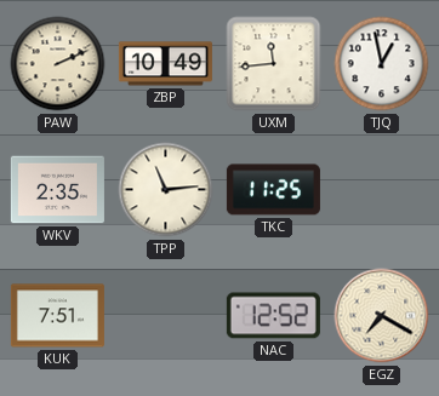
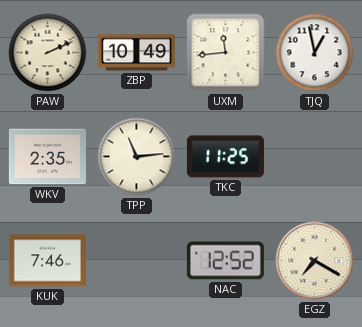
KUK: 7:51 -> 7:46 (47, 261)
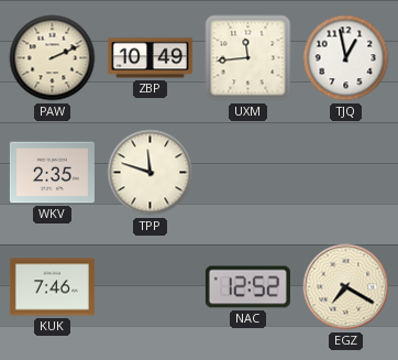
TPP: 11:14 -> 11:48 (151, 173)
TKC: 11:25 -> none (225, 157)
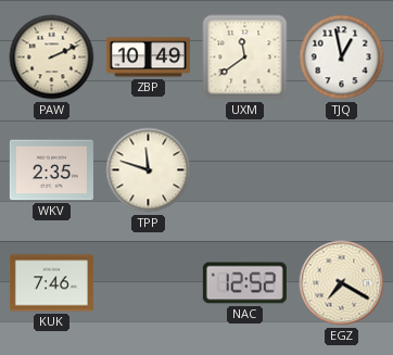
UXM: 11:44 -> 11:39 (245, 58)
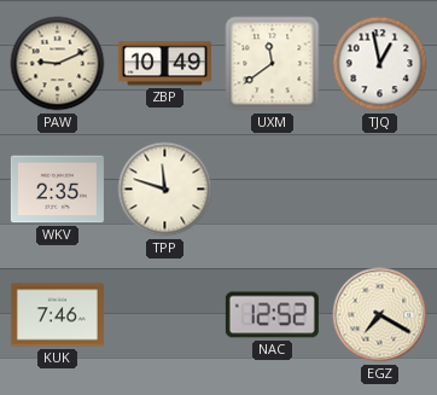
PAW: 2:11 -> 9:11 (58, 64)
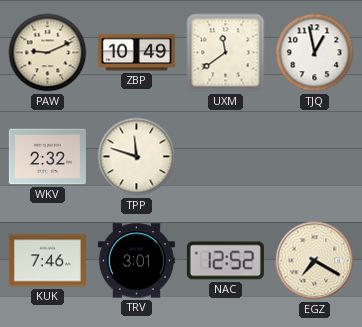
WKV: 2:35 -> 2:32 (47, 157)
TRV: none -> 3:01 (136, 261)
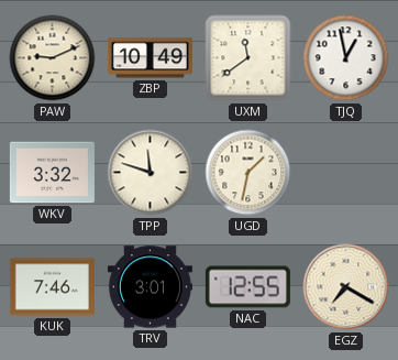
WKV: 2:32 -> 3:32 (52, 173)
UGD: none -> 1:32 (248, 173)
NAC: 12:52 -> 12:55 (247, 287)
